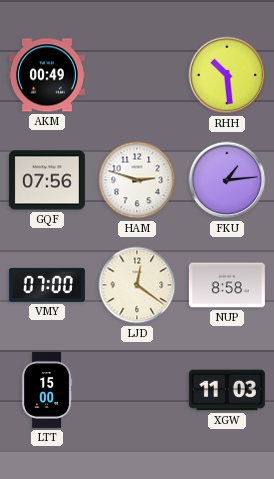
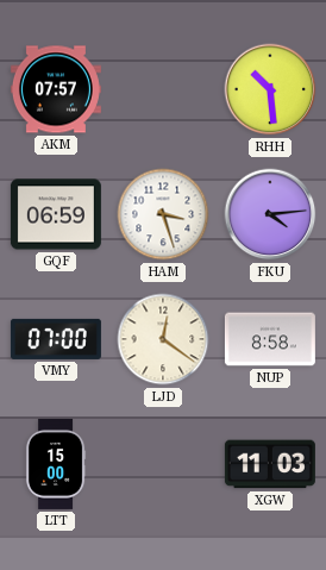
AKM: 00:49 -> 07:57 (56, 89)
GQF: 07:56 -> 06:59 (56, 214)
HAM: 2:48 -> 3:27 (163, 214)
FKU: 1:14 -> 4:14 (270, 214)
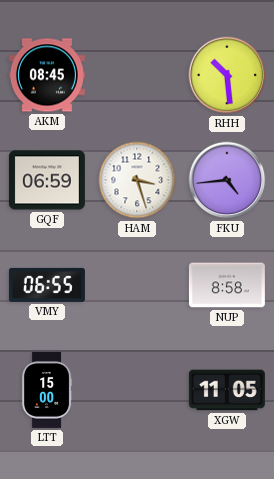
AKM: 07:57 -> 08:45 (47, 75)
FKU: 4:14 -> 4:44 (227, 180)
VMY: 07:00 -> 06:55 (47, 285)
LJD: 12:21 -> none (163, 339)
XGW: 11:03 -> 11:05 (227, 390)
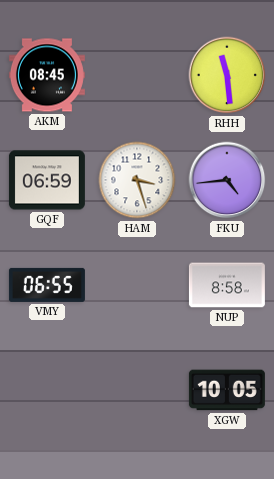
RHH: 10:29 -> 11:29 (227, 75)
LTT: 15:00 -> none (47, 390)
XGW: 11:05 -> 10:05 (227, 390)
